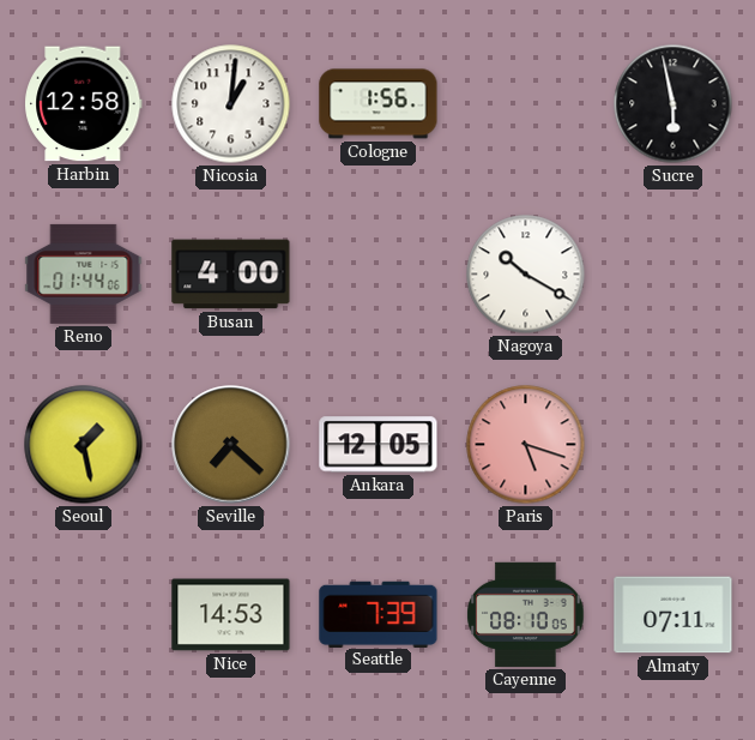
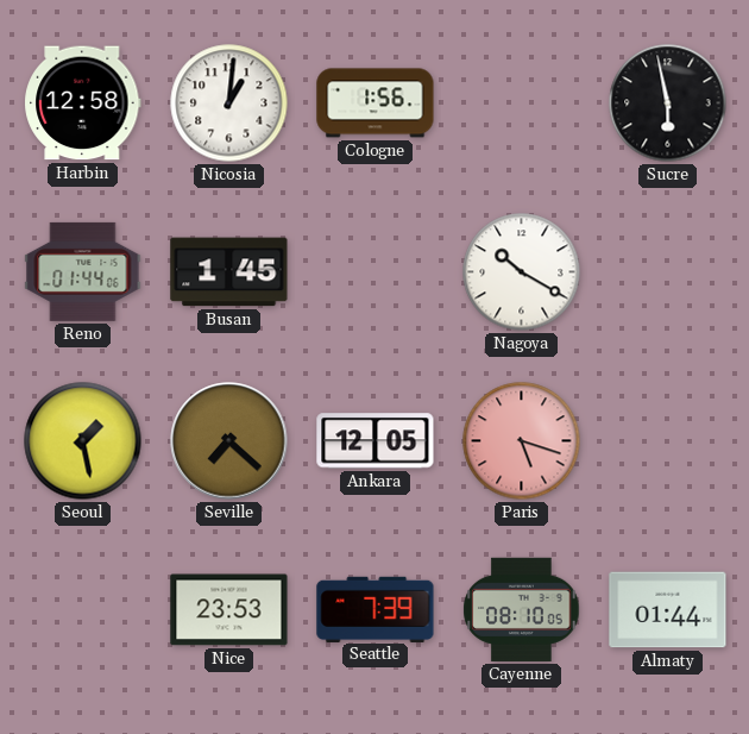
Busan: 4:00 -> 1:45 (229, 272)
Nice: 14:53 -> 23:53 (229, 610)
Almaty: 07:11 -> 01:44 (668, 610)
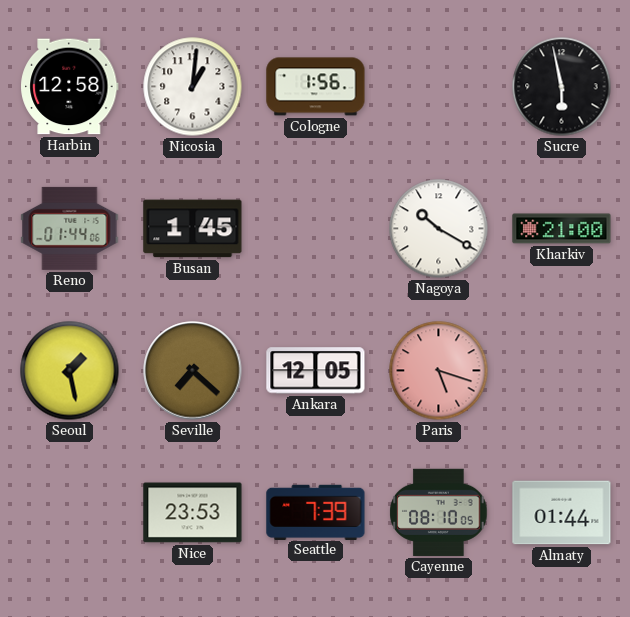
Kharkiv: none -> 21:00 (562, 229)
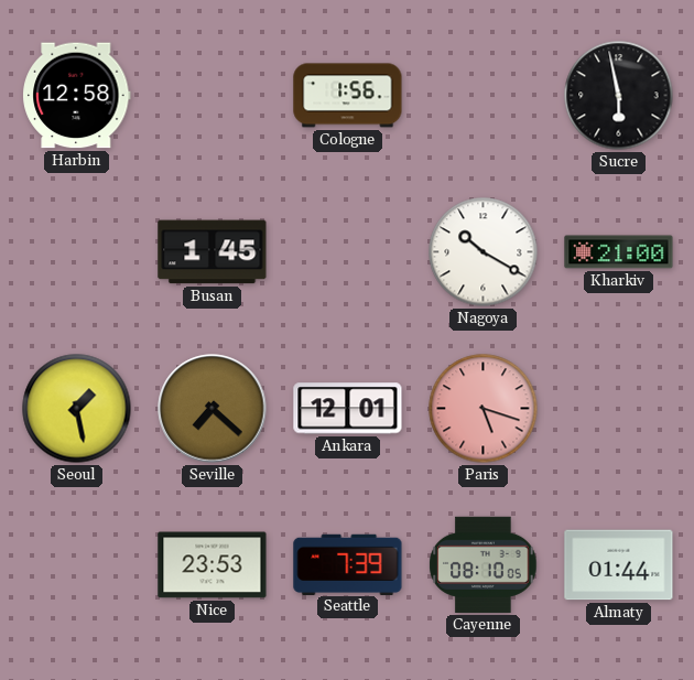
Nicosia: 1:01 -> none (193, 87)
Reno: 01:44 -> none (70, 228)
Ankara: 12:05 -> 12:01 (348, 409)
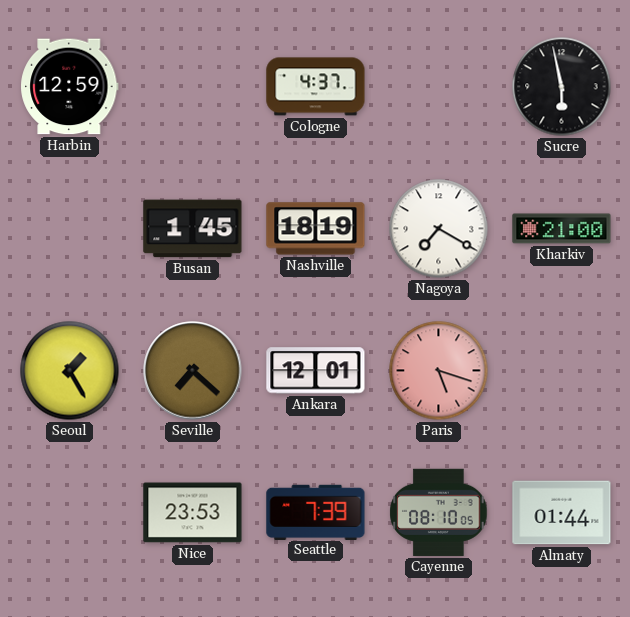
Harbin: 12:58 -> 12:59 (70, 87)
Cologne: 1:56 -> 4:37 (316, 87)
Nashville: none -> 18:19 (316, 229)
Nagoya: 10:20 -> 7:20 (439, 229)
Seoul: 1:28 -> 1:25 (70, 371)
